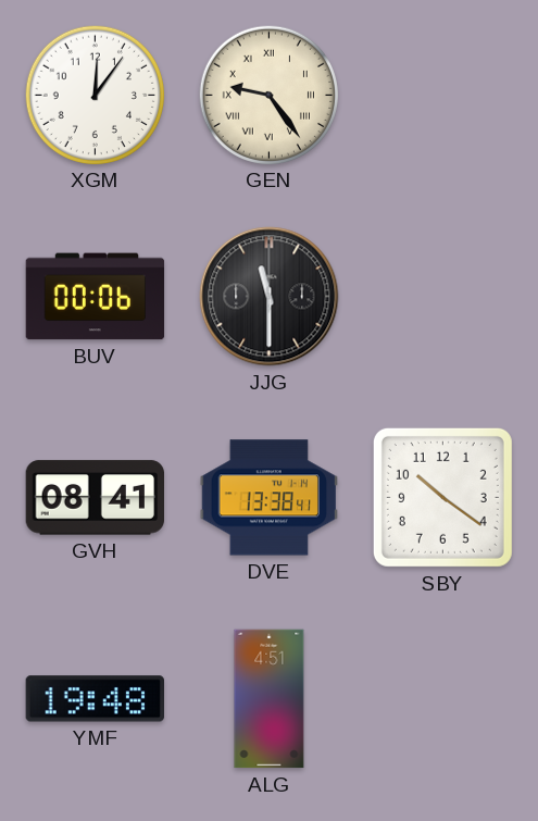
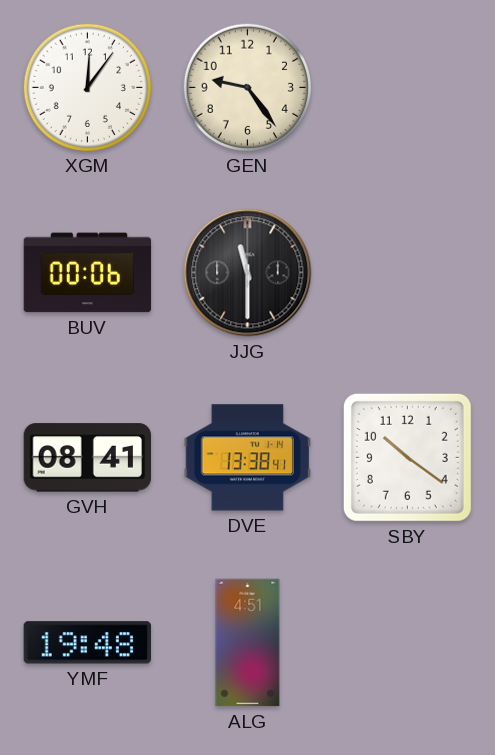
GEN numerals: Roman -> Arabic (247, 87)
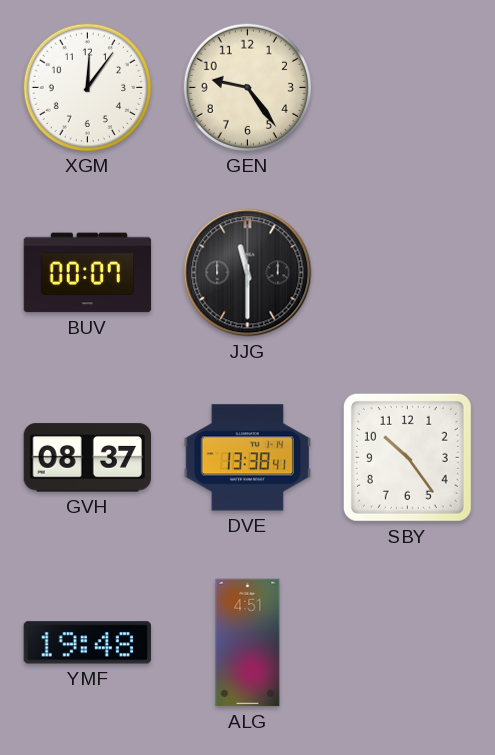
BUV: 00:06 -> 00:07 (88, 273)
GVH: 08:41 -> 08:37 (87, 458)
SBY: 10:21 -> 10:24 (407, 457)
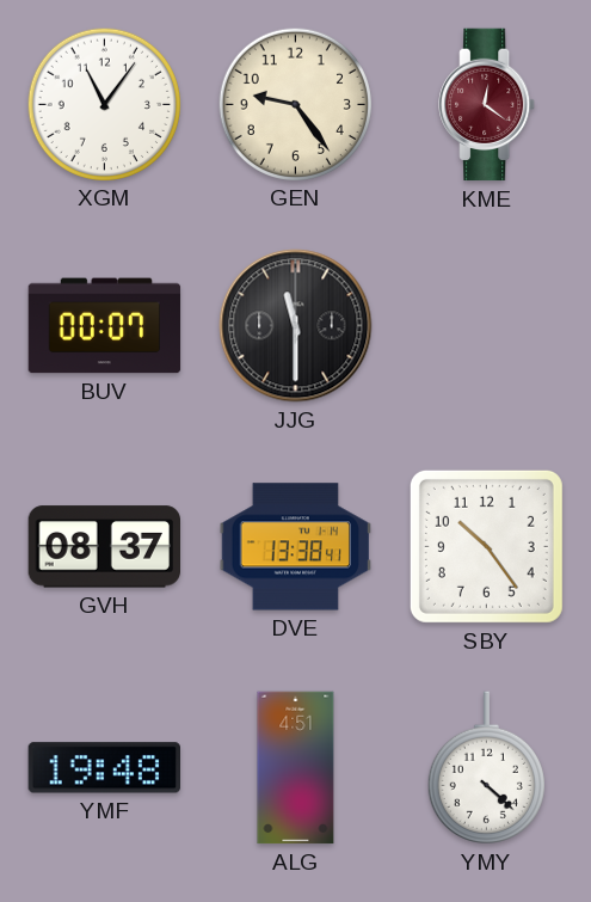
XGM: 12:06 -> 11:06 (104, 104)
KME: none -> 12:21 (487, 105)
YMY: none -> 4:22 (486, 768)
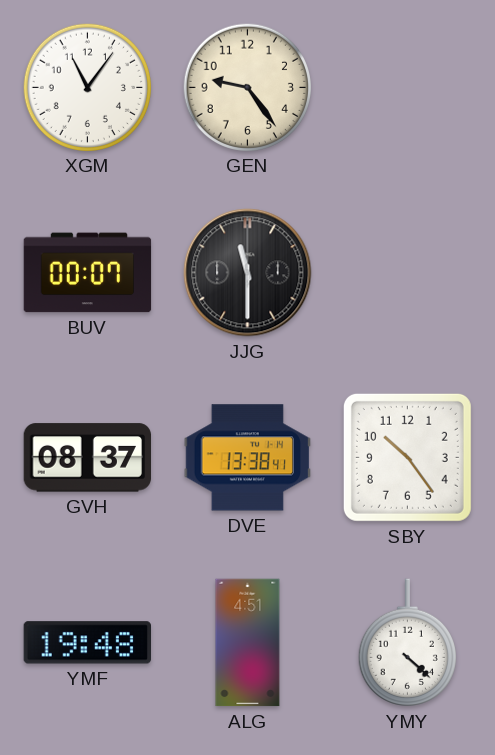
KME: 12:21 -> none (487, 105)
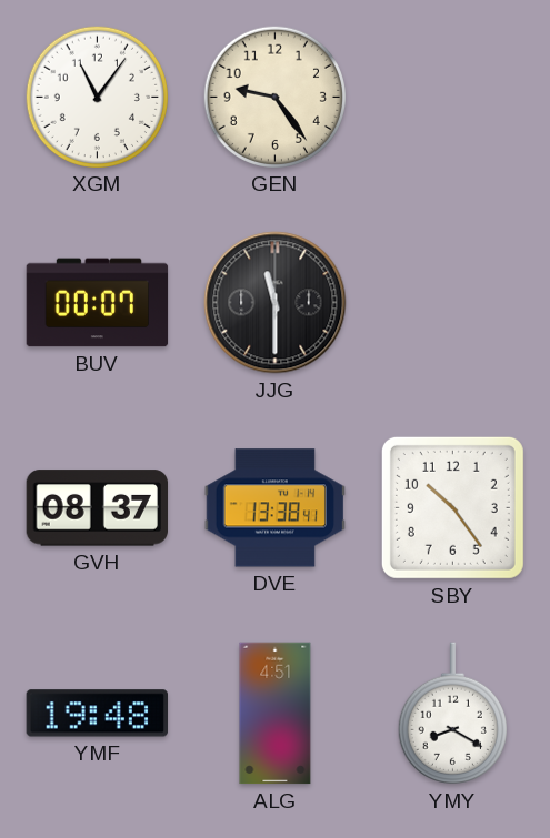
YMY: 4:22 -> 8:20 (452, 714)
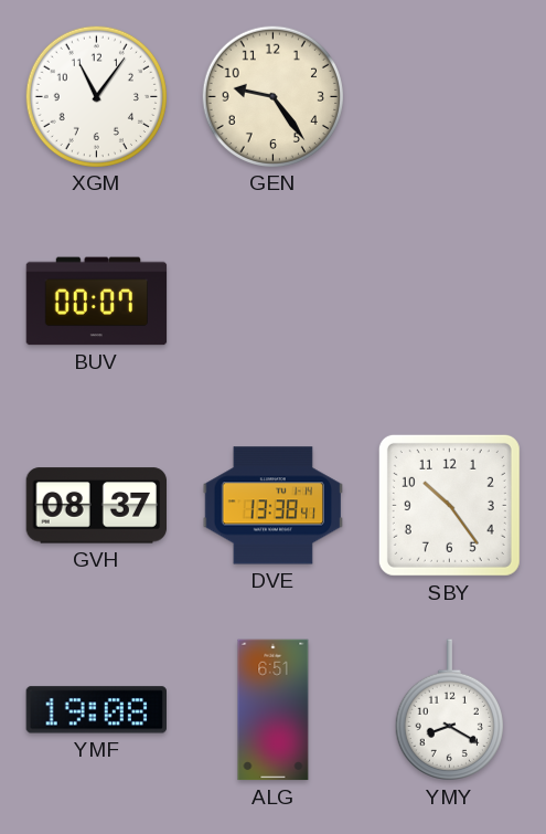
JJG: 11:30 -> none (276, 303)
YMF: 19:48 -> 19:08 (96, 710)
ALG: 4:51 -> 6:51 (274, 710)
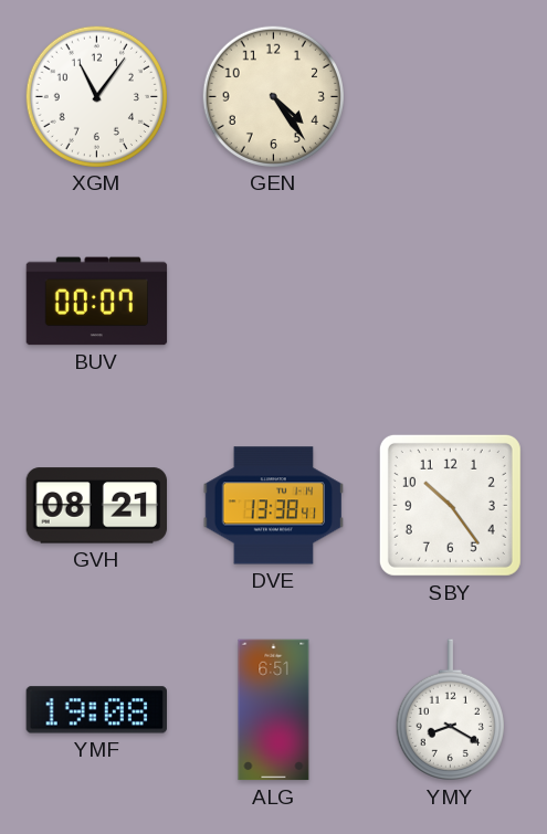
GEN: 9:24 -> 4:24 (273, 96)
GVH: 08:37 -> 08:21 (96, 506)
